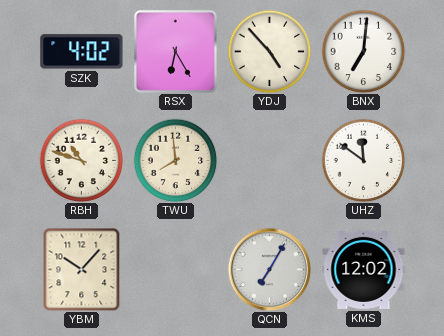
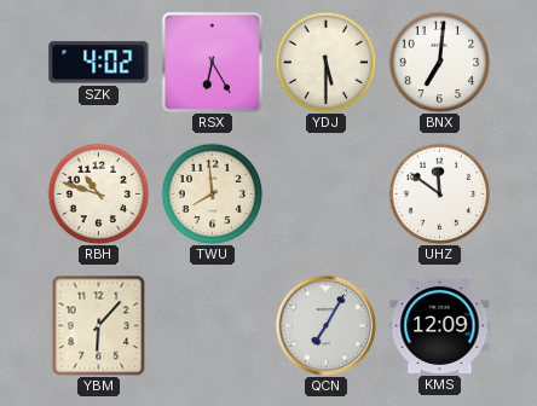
YDJ: 4:53 -> 5:30 (325, 62)
YBM: 10:07 -> 6:07 (99, 325)
KMS: 12:02 -> 12:09 (440, 325)
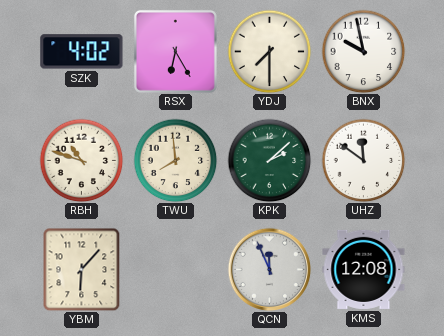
YDJ: 5:30 -> 7:30 (269, 51)
BNX: 7:01 -> 9:58 (363, 51)
KPK: none -> 2:08 (269, 160)
QCN: 7:05 -> 11:56 (269, 269)
KMS: 12:09 -> 12:08 (364, 269)
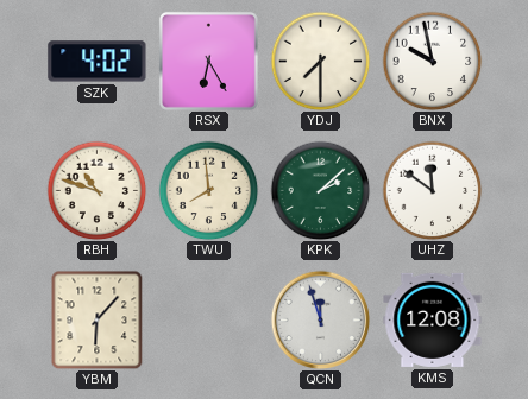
QCN: 11:56 -> 11:57 (320, 319)
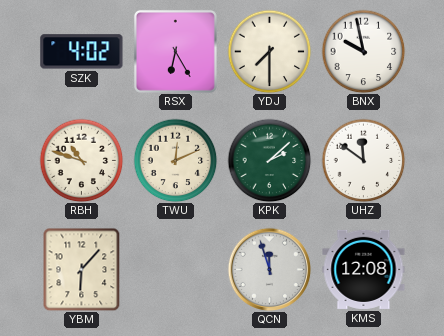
TWU: 7:59 -> 12:11 (175, 160)
